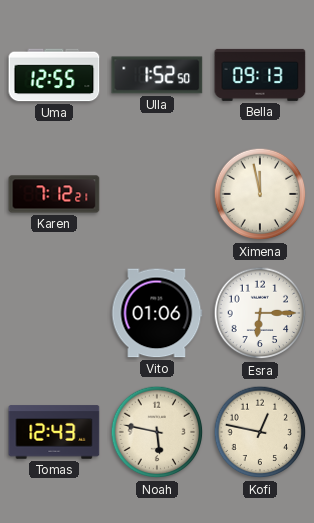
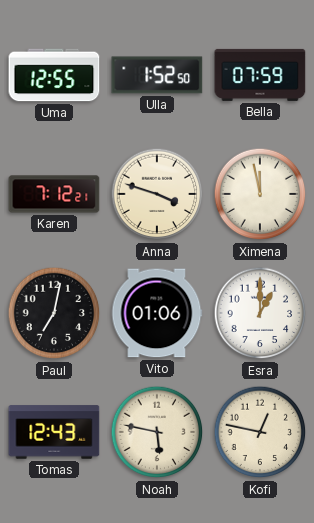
Bella: 09:13 -> 07:59 (260, 75)
Anna: none -> 3:48 (157, 194)
Paul: none -> 7:02 (54, 313)
Esra: 6:15 -> 1:00 (260, 313)
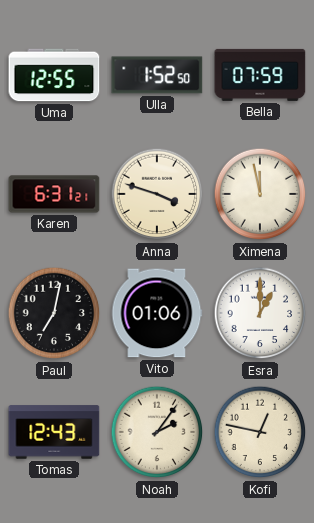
Karen: 7:12 -> 6:31 (54, 194)
Noah: 5:47 -> 2:06 (157, 432)
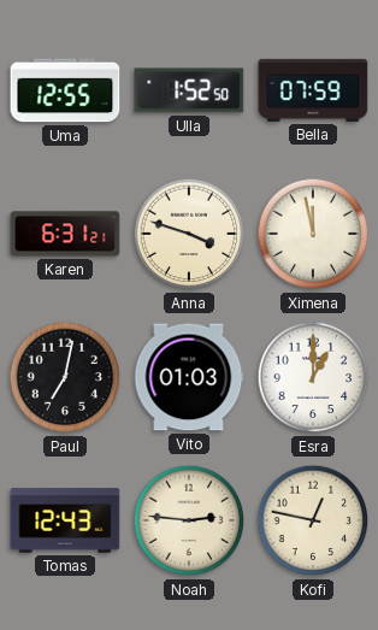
Vito: 01:06 -> 01:03 (189, 377)
Noah: 2:06 -> 2:46 (189, 520)
